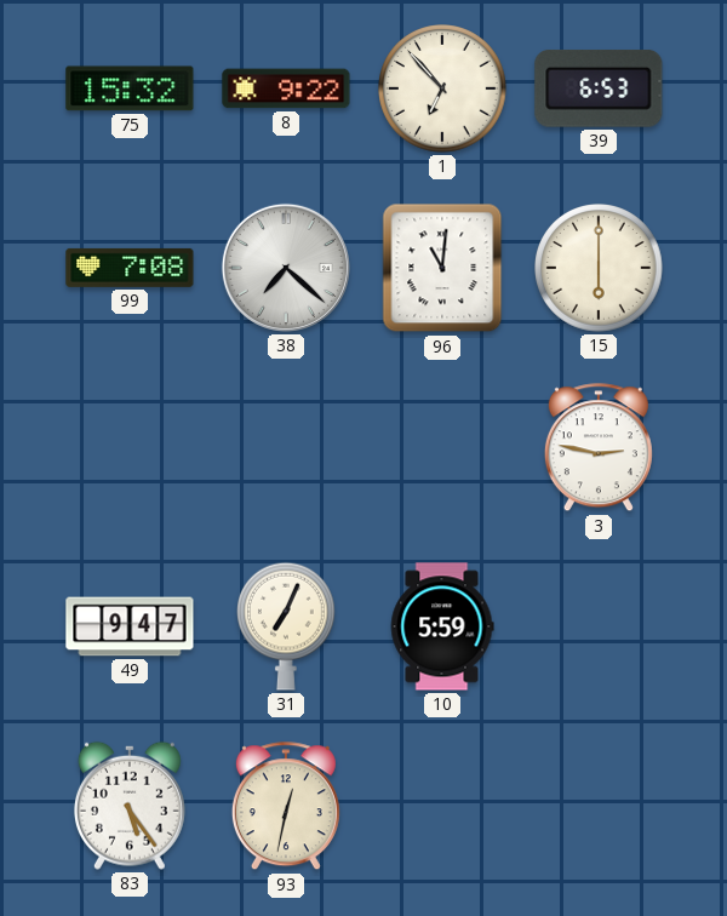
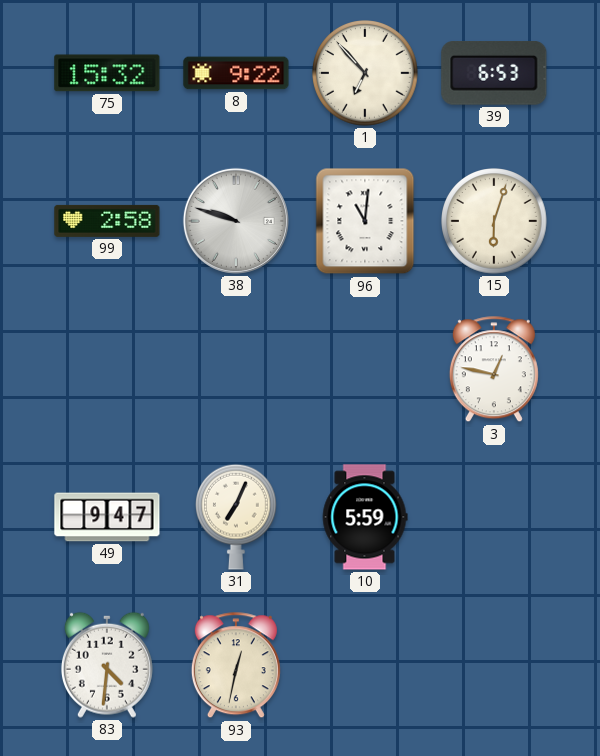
99: 7:08 -> 2:58 (107, 221)
38: 7:22 -> 9:48 (236, 221)
15: 6:00 -> 6:03 (494, 221)
3: 2:47 -> 12:47 (494, 370)
83: 5:24 -> 4:31 (107, 665)
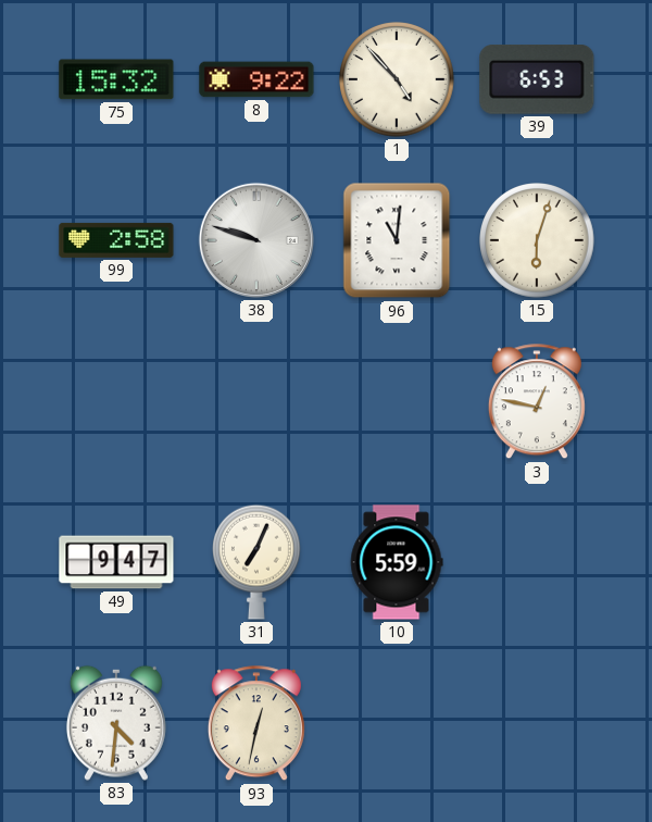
1: 6:53 -> 4:53 (397, 79)
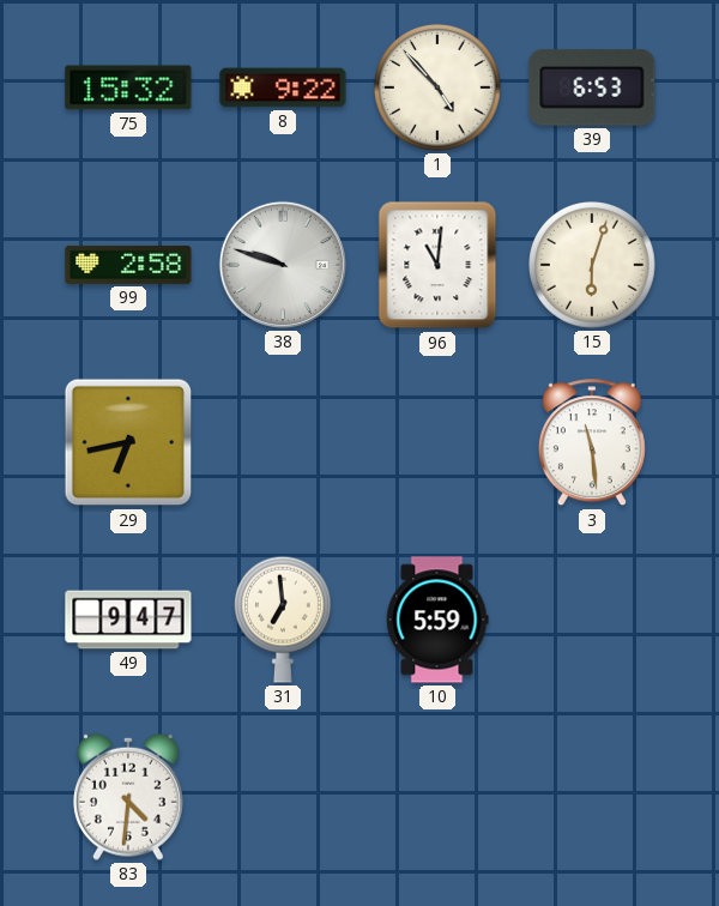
29: none -> 6:43 (128, 442)
3: 12:47 -> 11:29 (592, 443)
31: 7:04 -> 6:59 (284, 620)
93: 12:32 -> none (256, 724)
